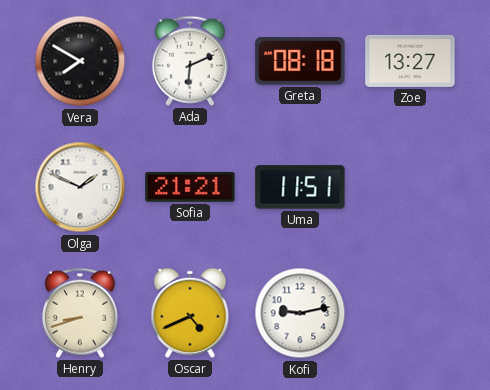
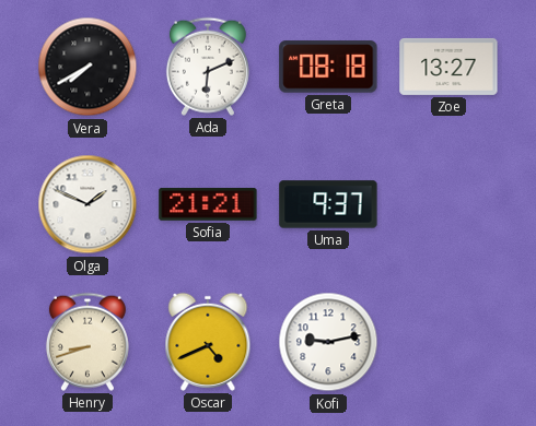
Vera: 7:50 -> 7:40 (88, 67)
Uma: 11:51 -> 9:37 (328, 204)
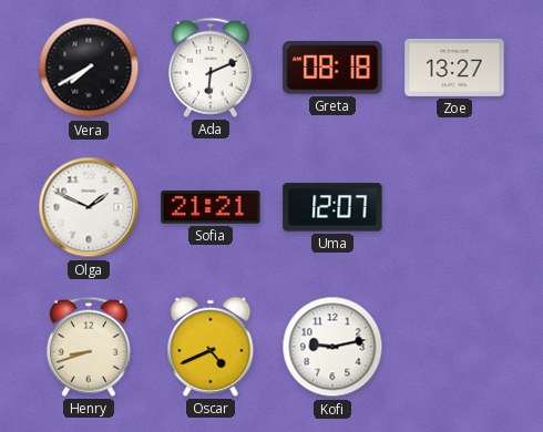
Uma: 9:37 -> 12:07 (332, 207)
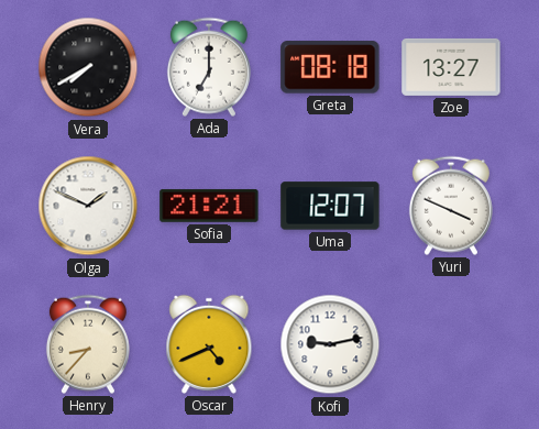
Ada: 6:11 -> 7:00 (209, 67)
Yuri: none -> 3:49 (451, 206)
Henry: 8:42 -> 8:37 (88, 344)
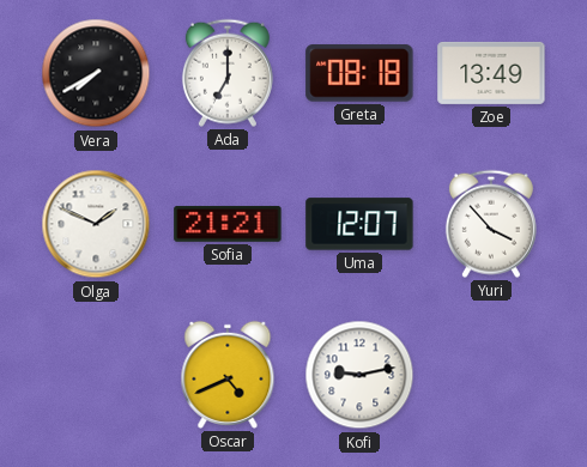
Zoe: 13:27 -> 13:49 (491, 73)
Yuri: 3:49 -> 3:53 (491, 224)
Henry: 8:37 -> none (88, 344)
